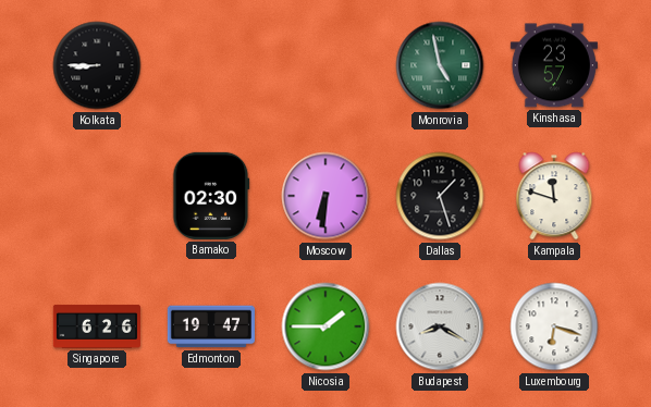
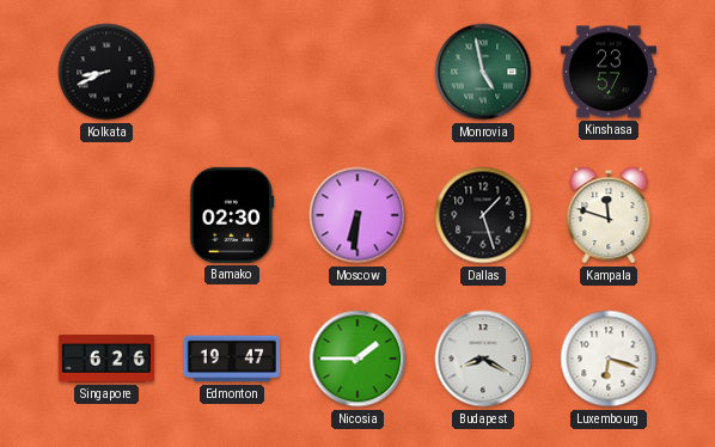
Kolkata: 8:45 -> 8:41 (106, 72)
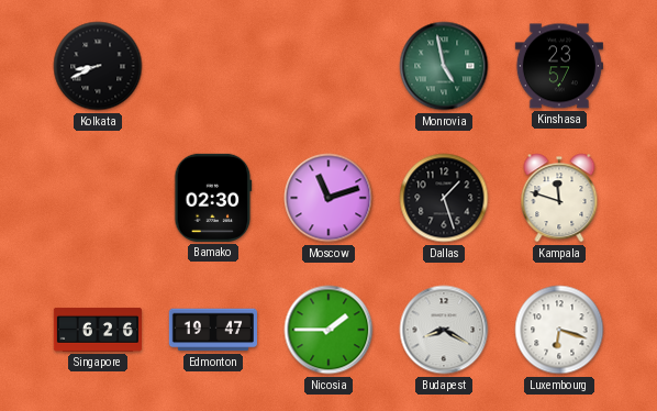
Moscow: 6:31 -> 11:12 (328, 198)
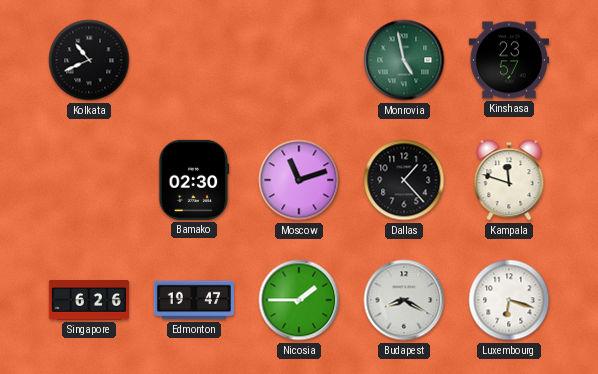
Kolkata: 8:41 -> 10:41 (89, 60)
Dallas: 1:27 -> 1:23 (404, 180)
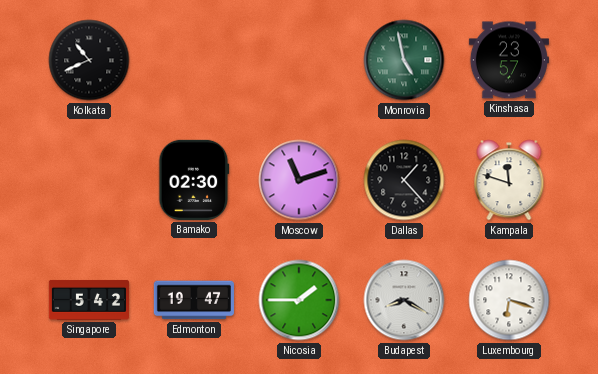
Singapore: 6:26 -> 5:42 (89, 300)
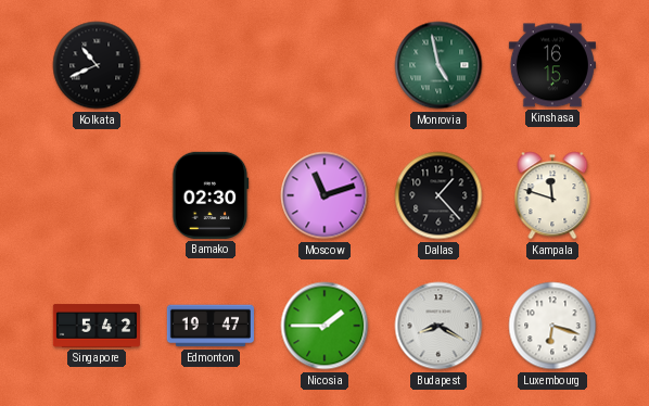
Kinshasa: 23:57 -> 16:15 (552, 65)
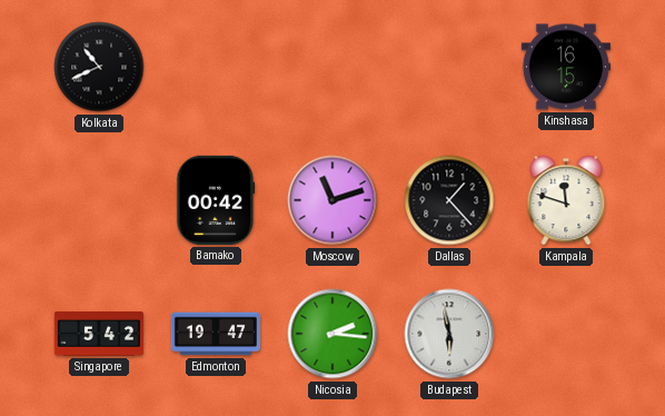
Monrovia: 4:58 -> none (438, 65)
Bamako: 02:30 -> 00:42 (216, 200)
Nicosia: 1:45 -> 2:16 (332, 334)
Budapest: 8:20 -> 5:58 (449, 334)
Luxembourg: 6:18 -> none (552, 326)
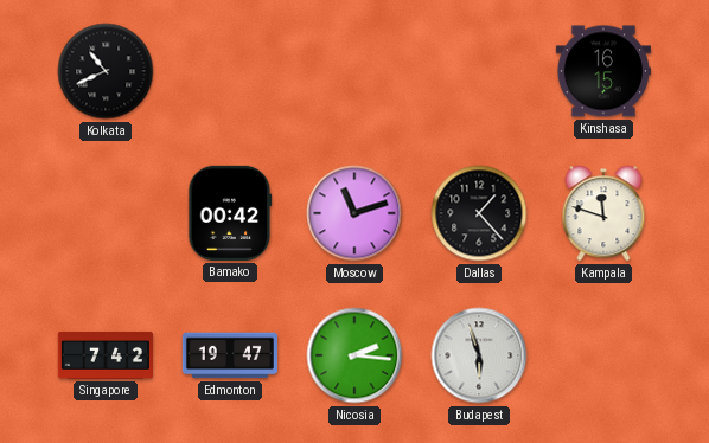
Singapore: 5:42 -> 7:42 (106, 355)
Budapest: 5:58 -> 5:57 (479, 355)
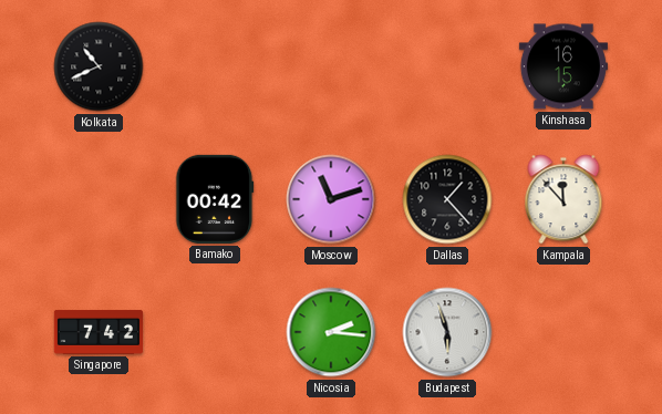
Kampala: 11:48 -> 11:53 (563, 199)
Edmonton: 19:47 -> none (230, 355)
